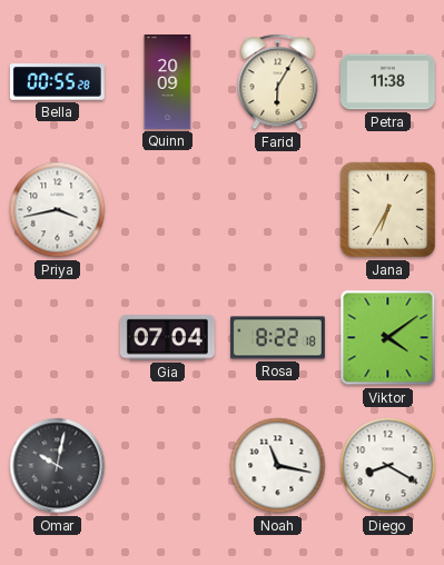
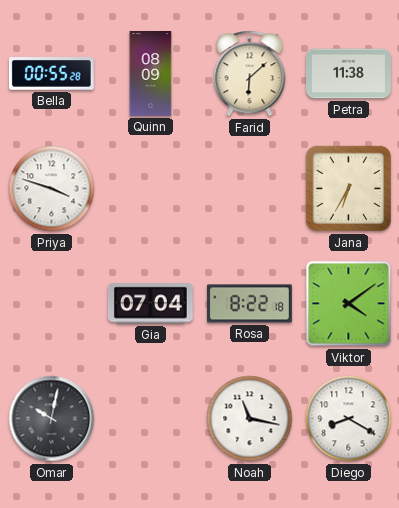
Quinn: 20:09 -> 08:09 (151, 74)
Farid: 6:05 -> 6:08 (250, 74)
Priya: 3:43 -> 3:48 (52, 189)
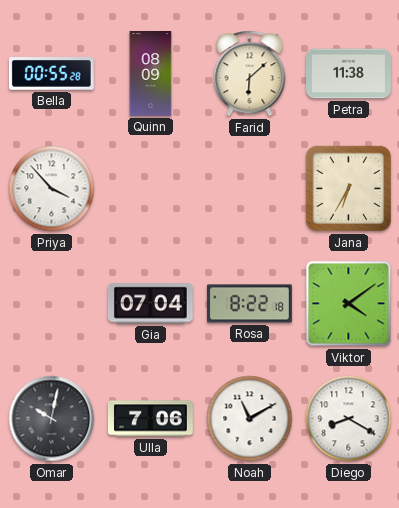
Priya: 3:48 -> 3:53 (52, 189)
Ulla: none -> 7:06 (151, 419)
Noah: 11:17 -> 11:10 (250, 419)
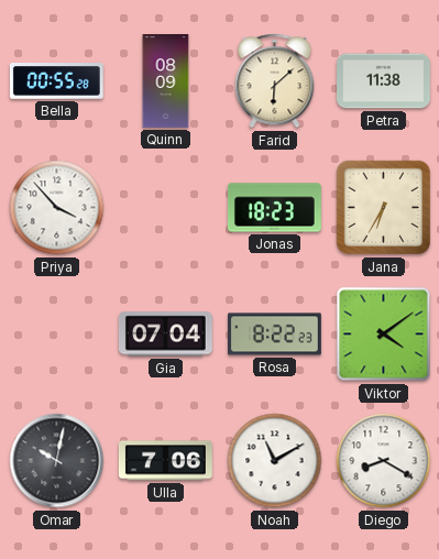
Jonas: none -> 18:23 (274, 208)
Rosa: 8:22:18 -> 8:22:23 (275, 335)
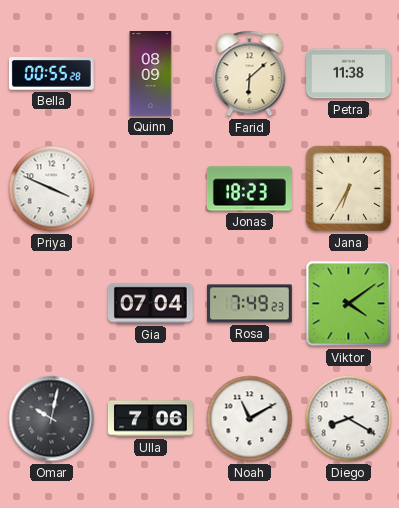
Priya: 3:53 -> 3:49 (52, 189)
Rosa: 8:22 -> 7:49 (250, 304)
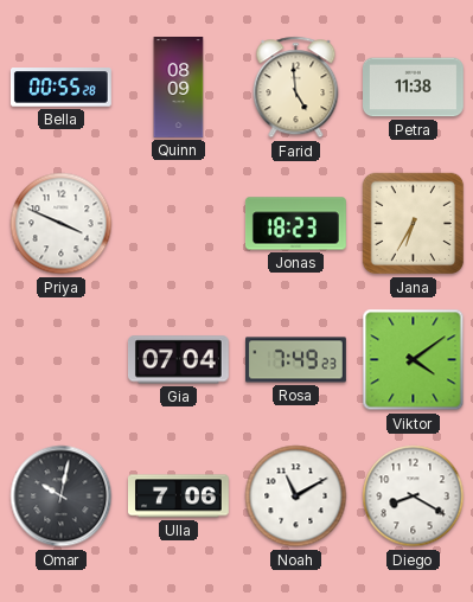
Farid: 6:08 -> 4:59 (296, 88)
